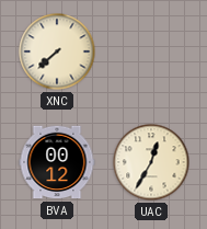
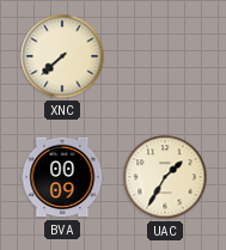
BVA: 00:12 -> 00:09 (62, 177)
UAC: 12:35 -> 1:35 (165, 177)
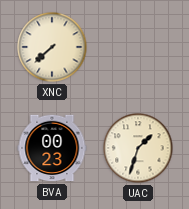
BVA: 00:09 -> 00:23 (52, 148)
UAC: 1:35 -> 1:33 (138, 148)
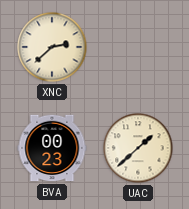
XNC: 7:38 -> 2:38 (52, 47)
UAC: 1:33 -> 1:38 (138, 148)
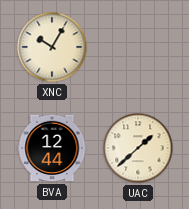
XNC: 2:38 -> 10:05 (52, 47)
BVA: 00:23 -> 12:44 (52, 148)
